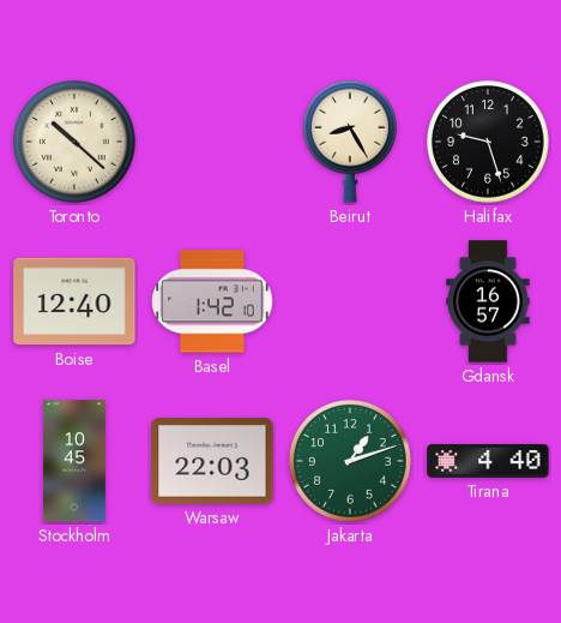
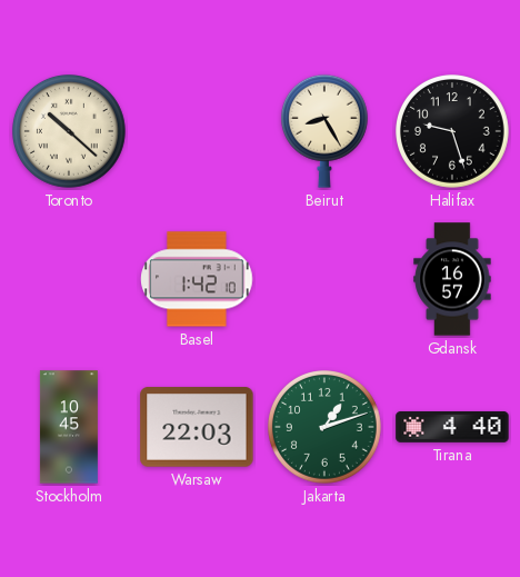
Boise: 12:40 -> none (74, 301)
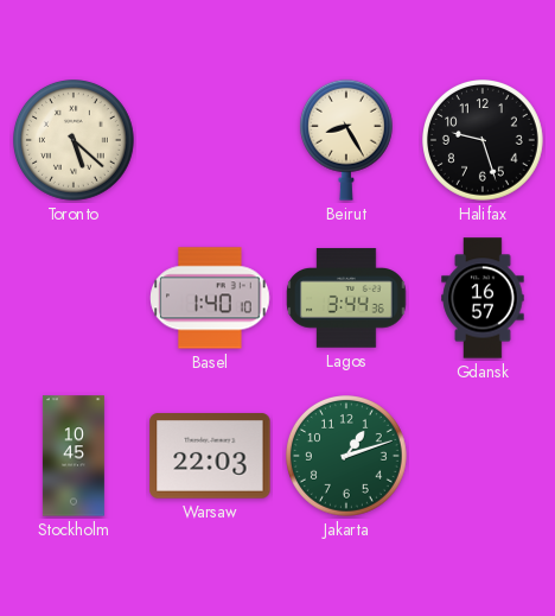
Toronto: 10:22 -> 5:22 (75, 141)
Basel: 1:42 -> 1:40 (210, 298)
Lagos: none -> 3:44 (346, 298)
Tirana: 4:40 -> none (452, 427)
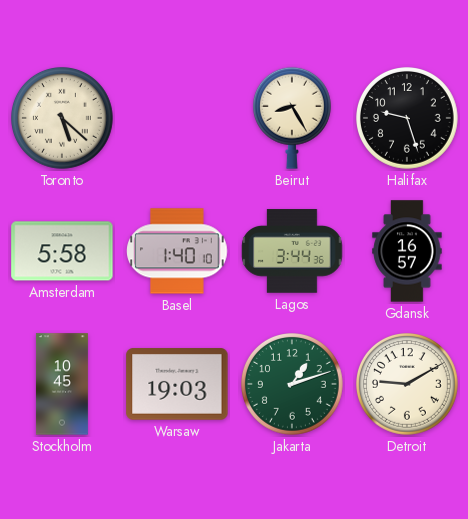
Amsterdam: none -> 5:58 (62, 251)
Warsaw: 22:03 -> 19:03 (177, 384)
Detroit: none -> 9:10 (408, 385)
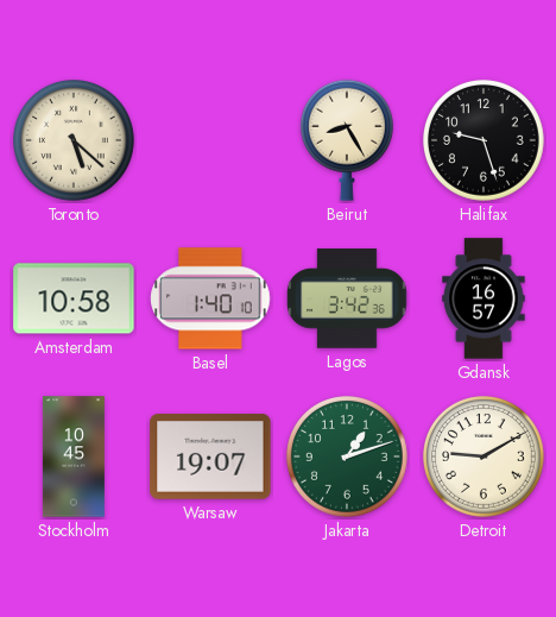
Amsterdam: 5:58 -> 10:58 (74, 298)
Lagos: 3:44 -> 3:42 (347, 298)
Warsaw: 19:03 -> 19:07 (210, 457)
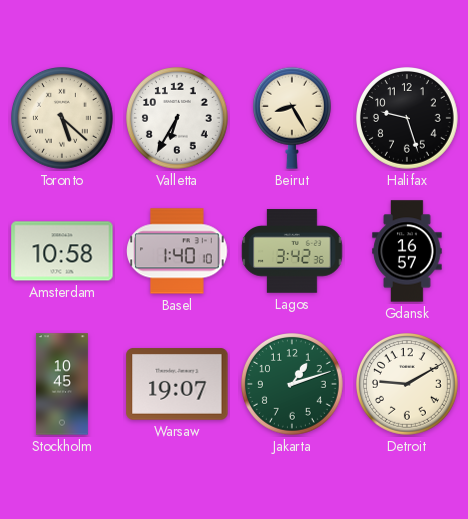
Valletta: none -> 6:35 (178, 119)
